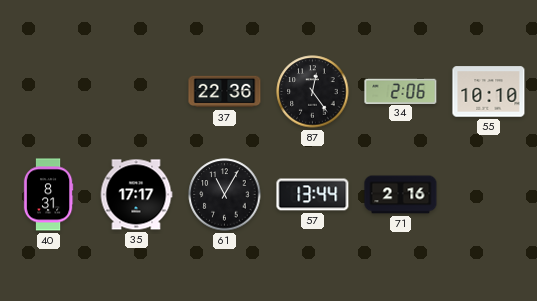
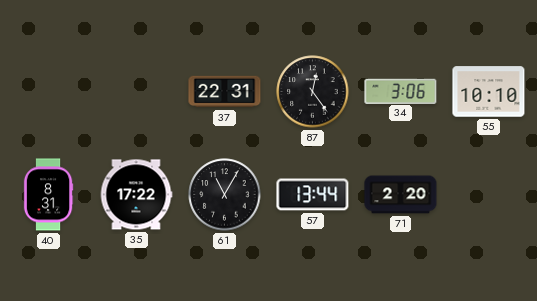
37: 22:36 -> 22:31 (225, 92)
34: 2:06 -> 3:06 (401, 91)
35: 17:17 -> 17:22 (136, 195)
71: 2:16 -> 2:20 (401, 195)
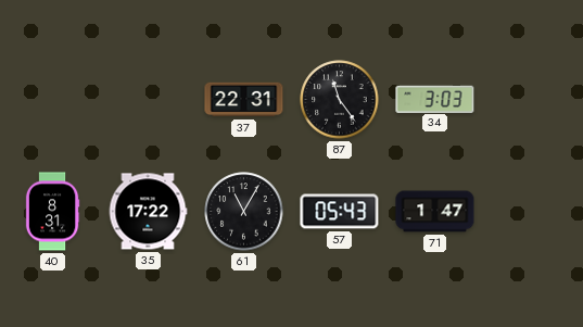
87: 12:24 -> 11:24 (340, 100)
34: 3:06 -> 3:03 (435, 99)
55: 10:10 -> none (489, 92)
57: 13:44 -> 05:43 (340, 212)
71: 2:20 -> 1:47 (435, 212)
